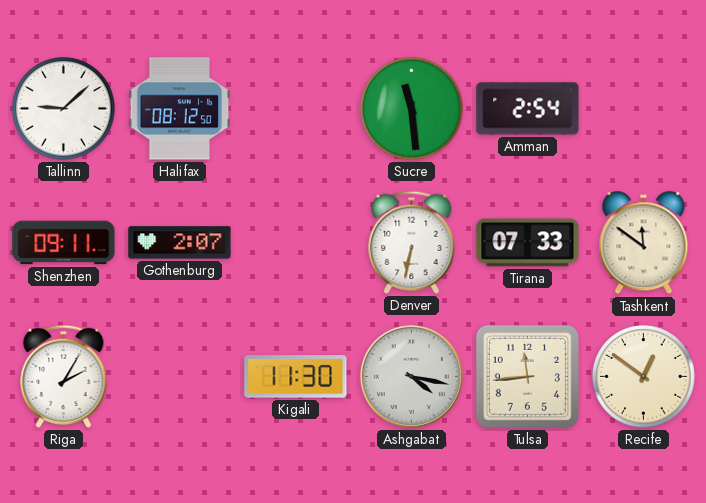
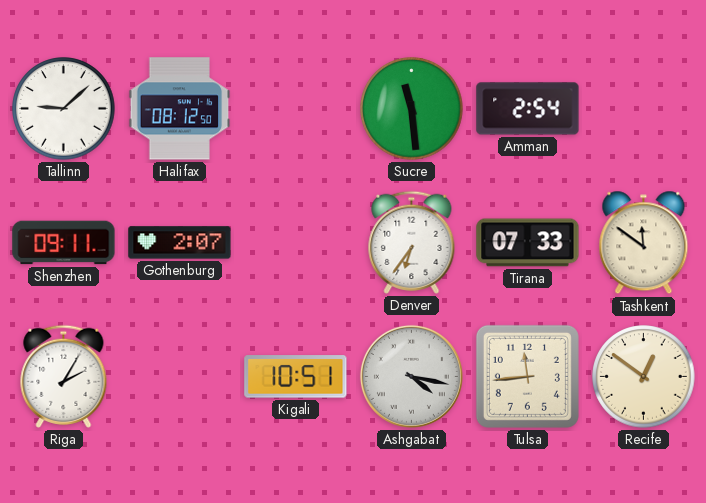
Denver: 6:32 -> 6:36 (412, 242)
Kigali: 11:30 -> 10:51 (296, 377)
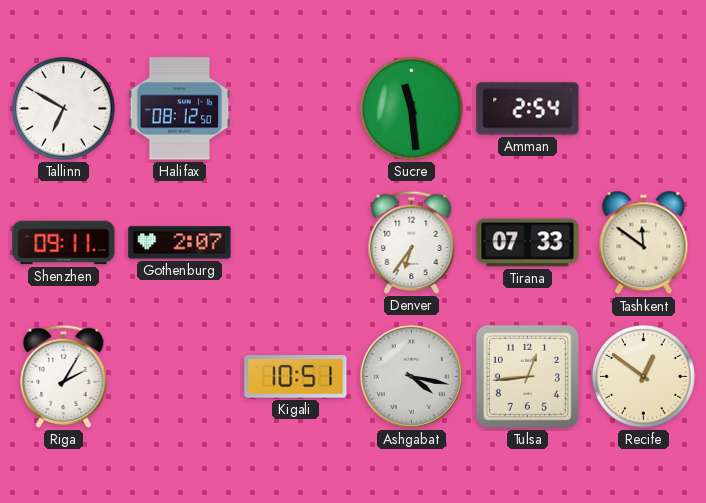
Tallinn: 9:08 -> 6:50 (64, 109)
Tulsa: 11:44 -> 12:44 (527, 376)
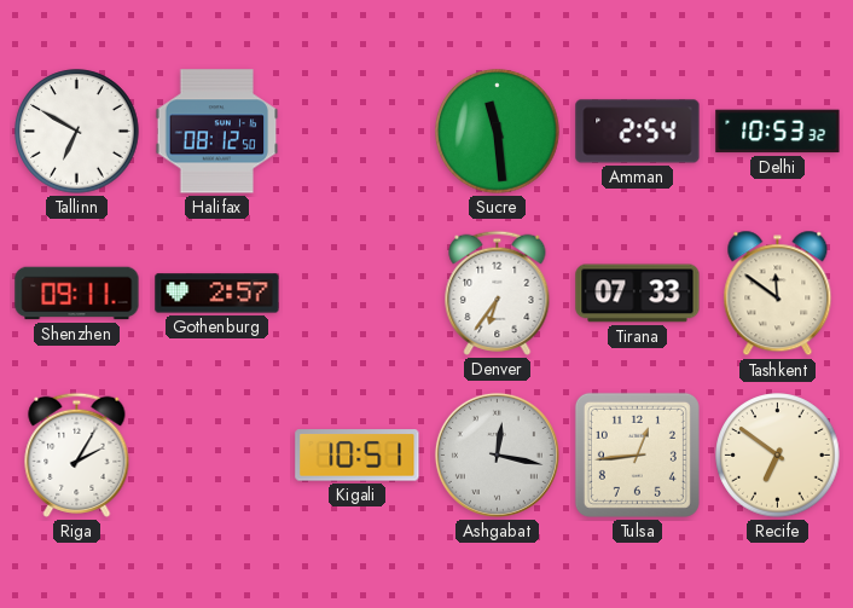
Delhi: none -> 10:53 (778, 132)
Gothenburg: 2:07 -> 2:57 (217, 294)
Ashgabat: 4:17 -> 12:17 (497, 454)
Recife: 12:51 -> 6:51 (778, 456)
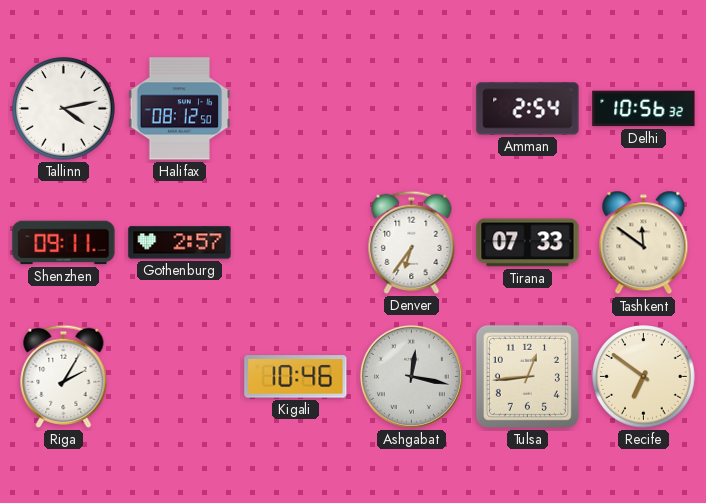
Tallinn: 6:50 -> 4:13 (64, 109)
Sucre: 11:29 -> none (498, 132)
Delhi: 10:53 -> 10:56 (644, 109)
Kigali: 10:51 -> 10:46 (296, 377)
